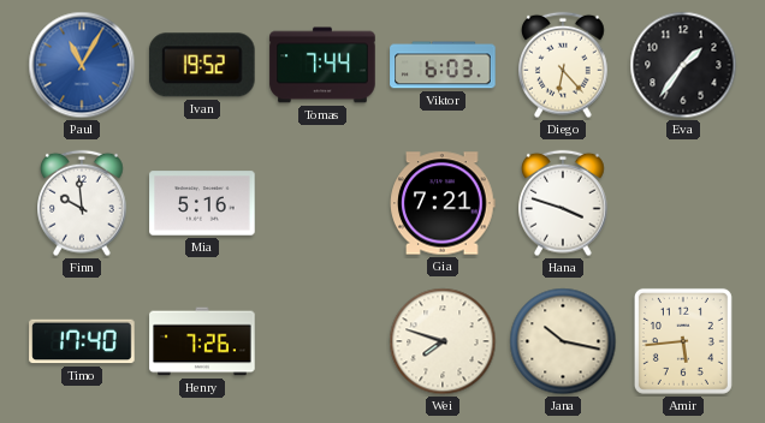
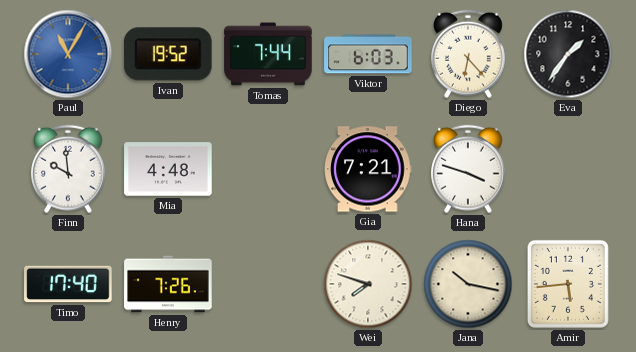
Mia: 5:16 -> 4:48 (168, 169)
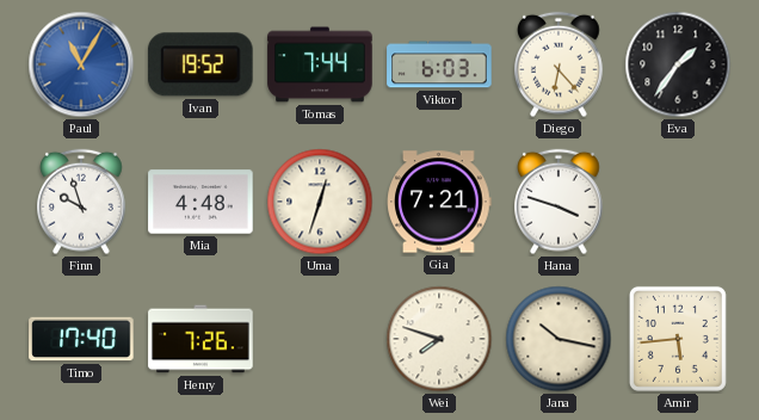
Finn: 9:59 -> 9:57 (82, 202)
Uma: none -> 12:33 (320, 202)
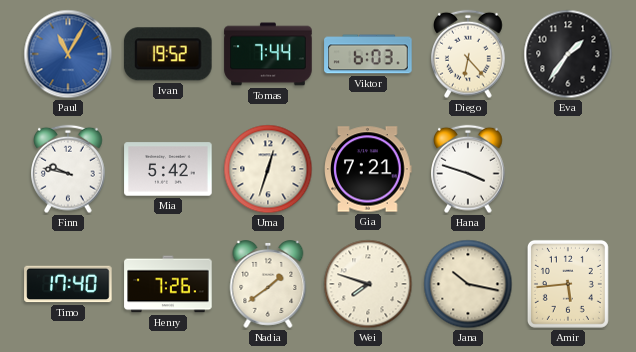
Finn: 9:57 -> 9:47 (69, 169)
Mia: 4:48 -> 5:42 (168, 169)
Nadia: none -> 1:39 (268, 285)
